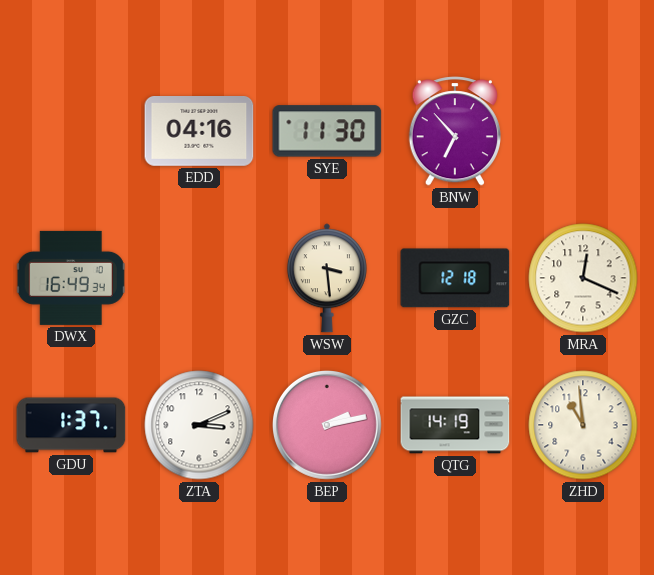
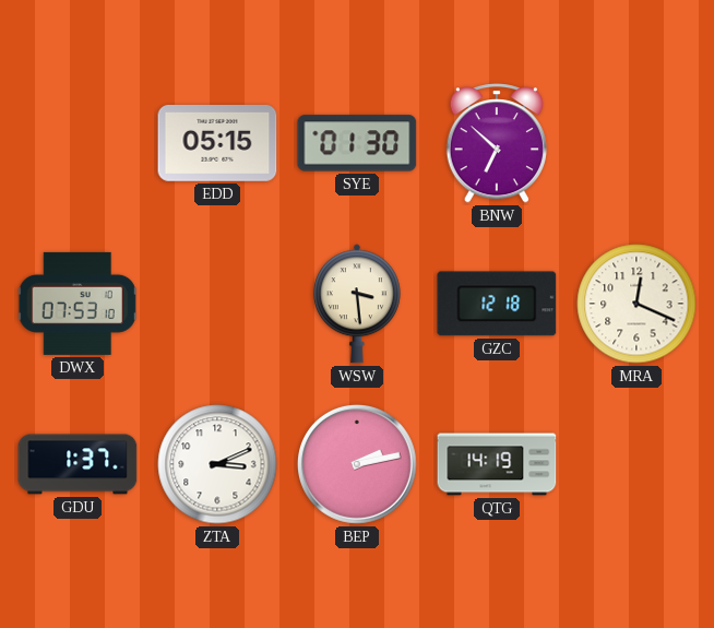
EDD: 04:16 -> 05:15 (217, 144)
SYE: 11:30 -> 01:30 (357, 143)
BNW: 6:53 -> 6:52 (497, 143)
DWX: 16:49 -> 07:53 (78, 304)
ZHD: 10:59 -> none (583, 425)
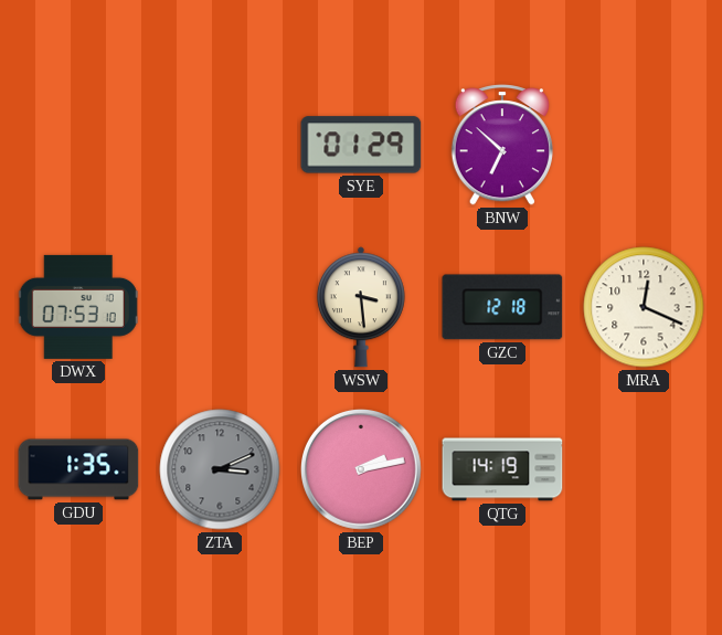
EDD: 05:15 -> none (217, 144)
SYE: 01:30 -> 01:29 (361, 145)
GDU: 1:37 -> 1:35 (78, 469)
ZTA dial: white -> grey (220, 469)
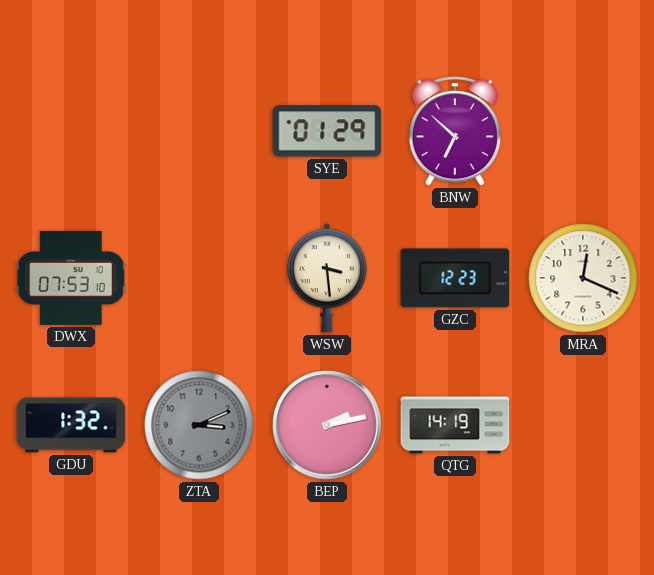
GZC: 12:18 -> 12:23 (455, 278)
GDU: 1:35 -> 1:32 (71, 425)
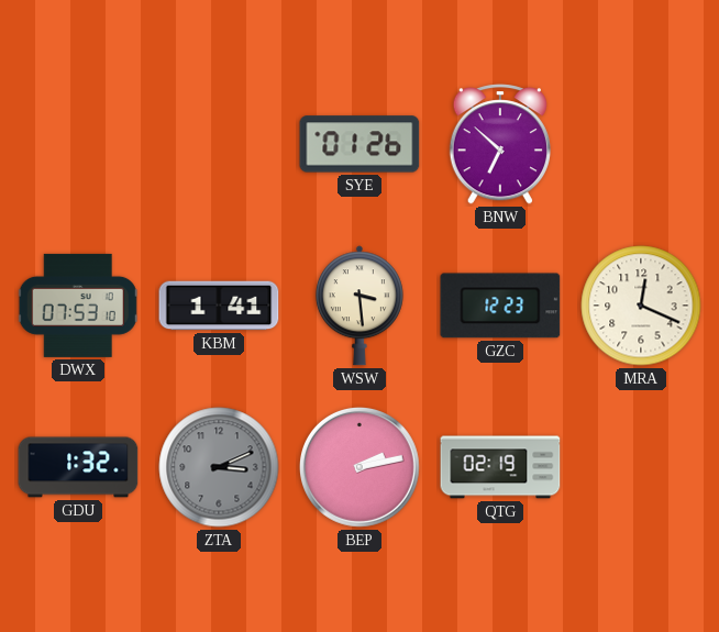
SYE: 01:29 -> 01:26 (360, 144)
KBM: none -> 1:41 (219, 306)
QTG: 14:19 -> 02:19 (500, 467)
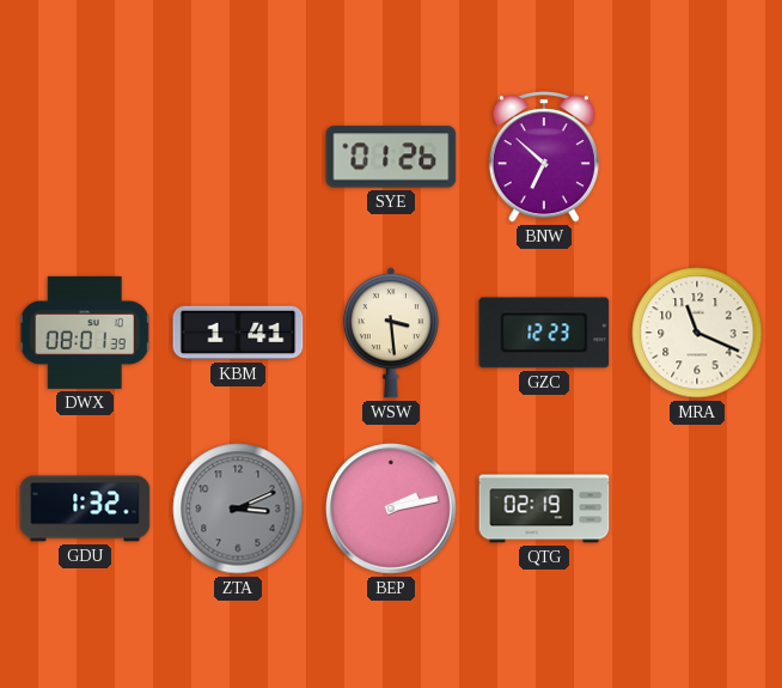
DWX: 07:53 -> 08:01 (85, 333)
MRA: 12:19 -> 11:19 (697, 333)
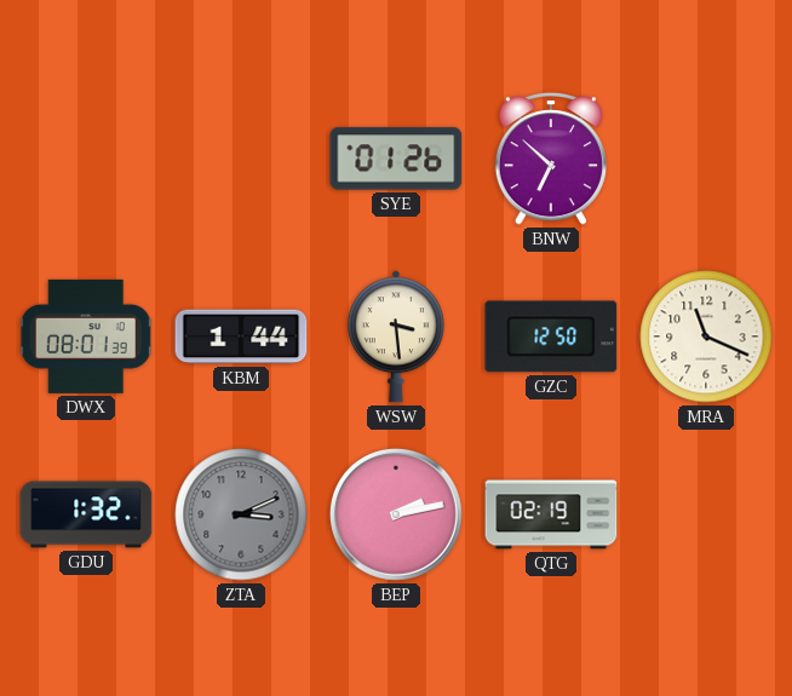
KBM: 1:41 -> 1:44 (241, 337)
GZC: 12:23 -> 12:50 (551, 337)
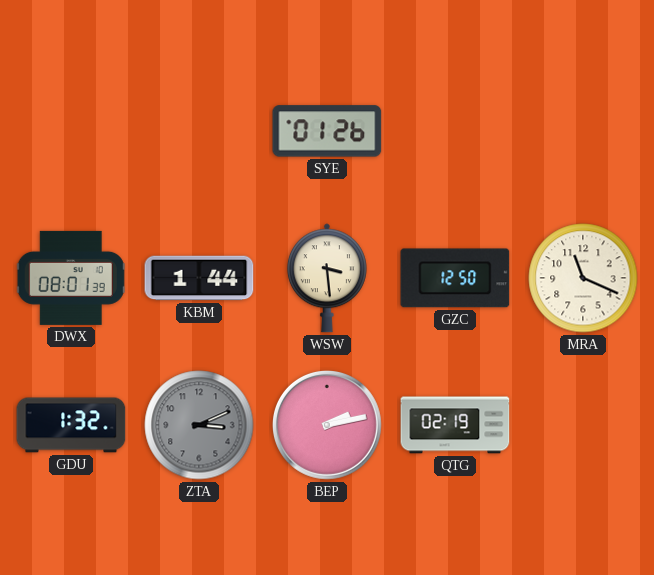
BNW: 6:52 -> none (551, 159)
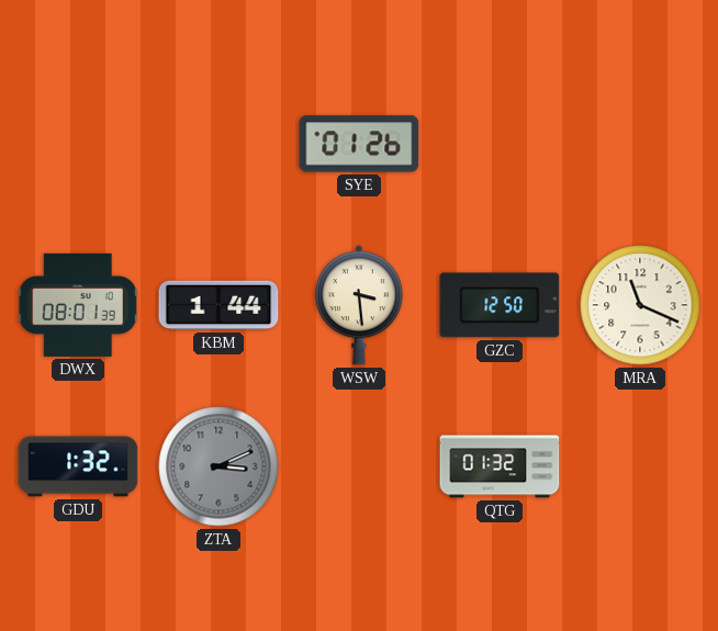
BEP: 2:13 -> none (327, 425)
QTG: 02:19 -> 01:32 (500, 466)
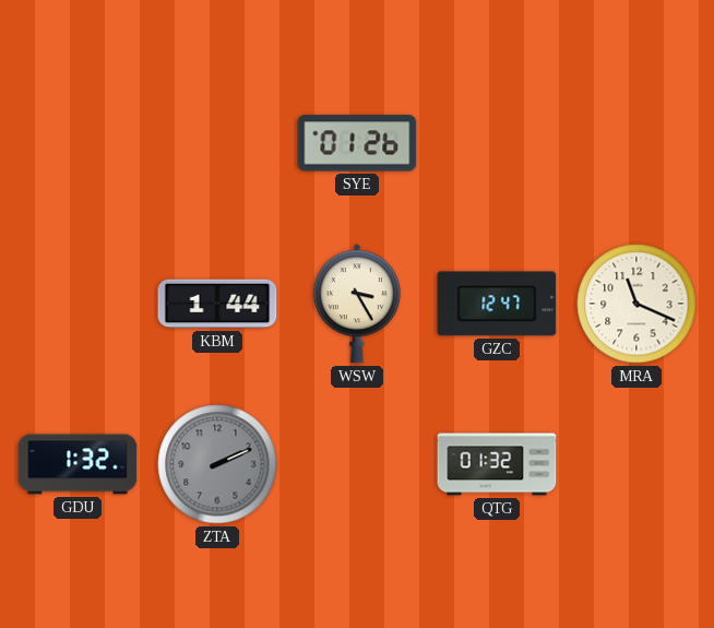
DWX: 08:01 -> none (78, 305)
WSW: 3:29 -> 3:25 (357, 304)
GZC: 12:50 -> 12:47 (497, 304)
ZTA: 3:11 -> 2:11 (217, 464)
